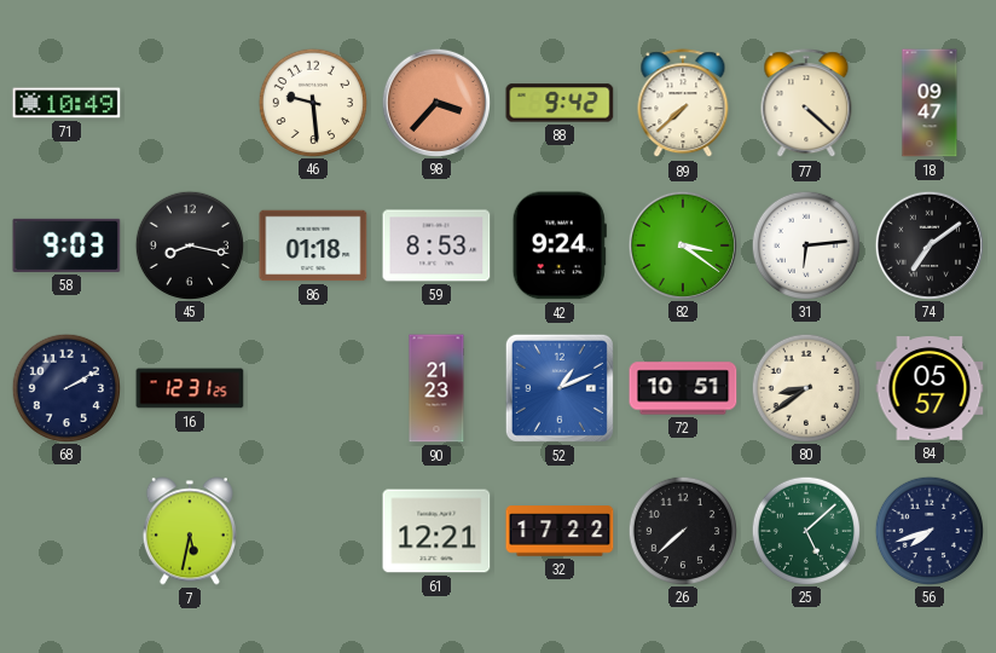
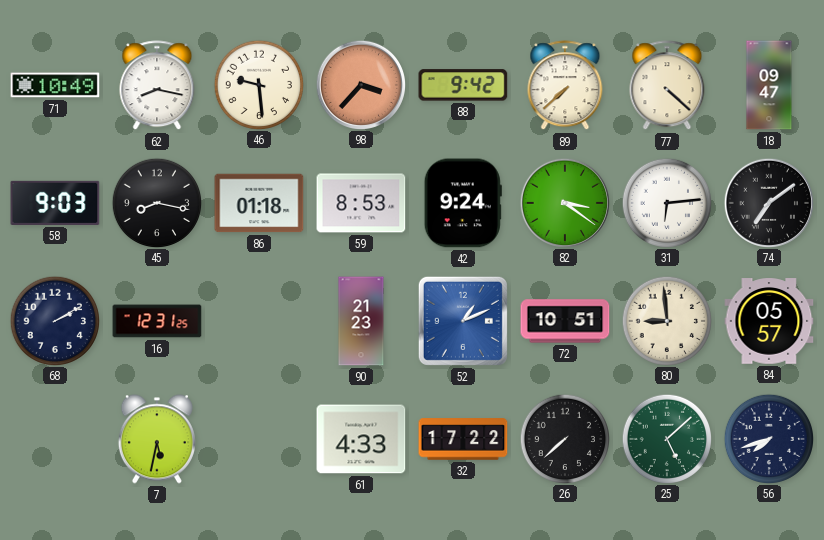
62: none -> 8:17 (157, 86)
80: 8:39 -> 8:59 (666, 320)
61: 12:21 -> 4:33 (361, 439)
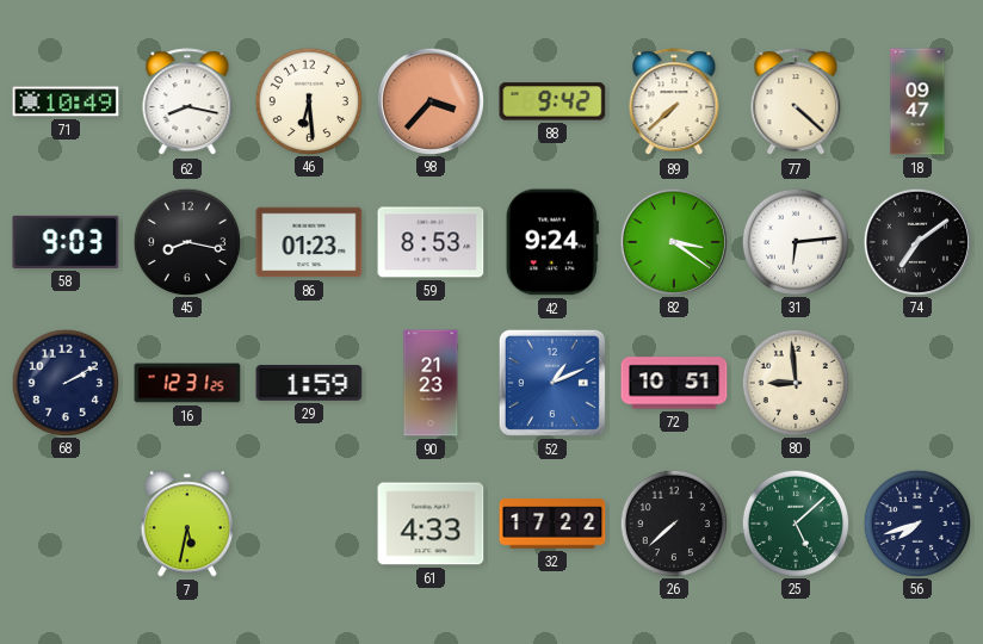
46: 9:29 -> 6:29 (308, 100)
86: 01:18 -> 01:23 (309, 242)
29: none -> 1:59 (309, 383)
84: 05:57 -> none (769, 321)
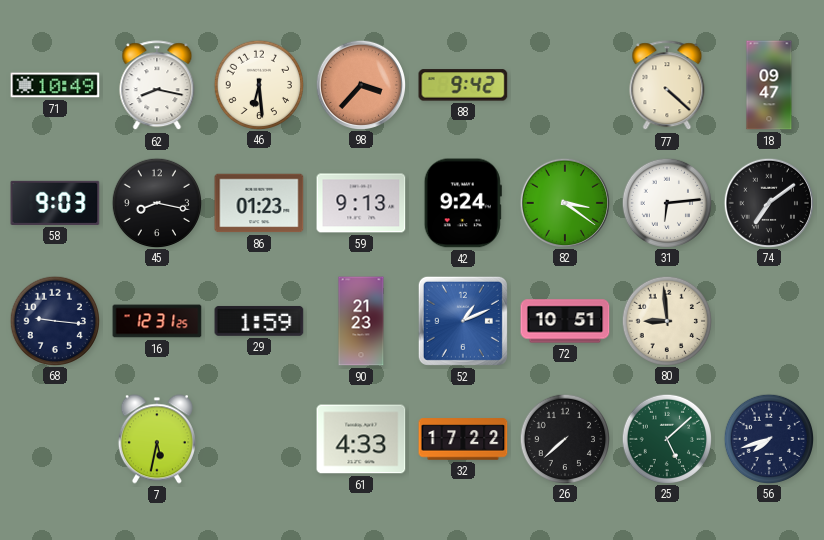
89: 7:38 -> none (674, 103)
59: 8:53 -> 9:13 (361, 203)
68: 2:10 -> 9:16 (54, 320)
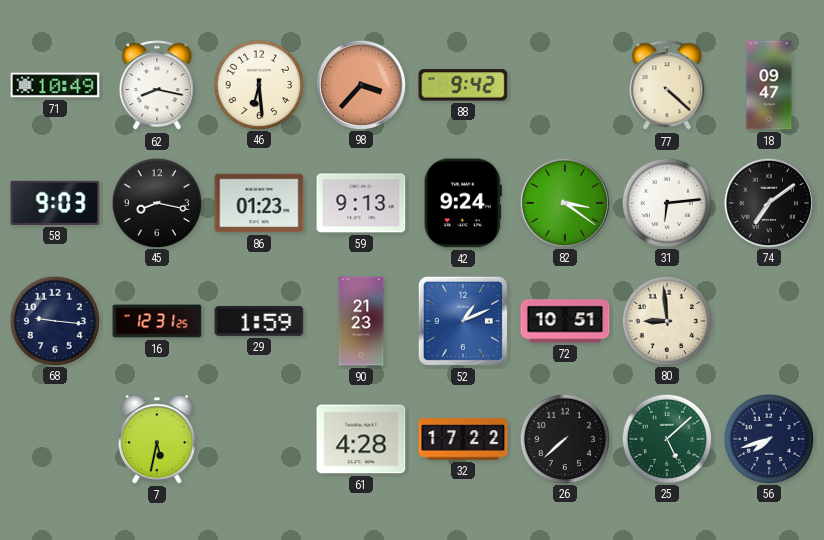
61: 4:33 -> 4:28 (361, 439)
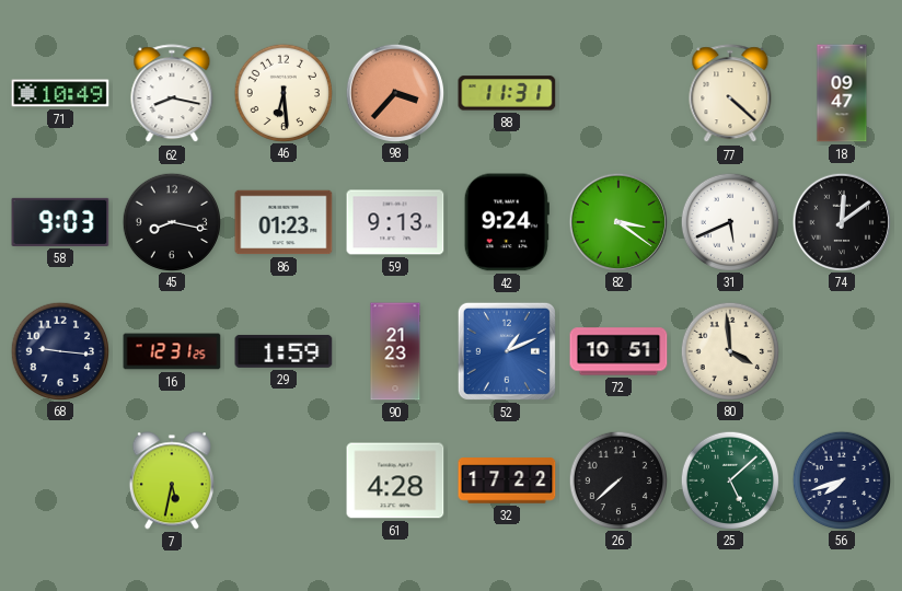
88: 9:42 -> 11:31 (507, 93)
31: 6:14 -> 5:41 (729, 221)
74: 7:09 -> 12:09 (841, 221)
80: 8:59 -> 3:59 (729, 350)
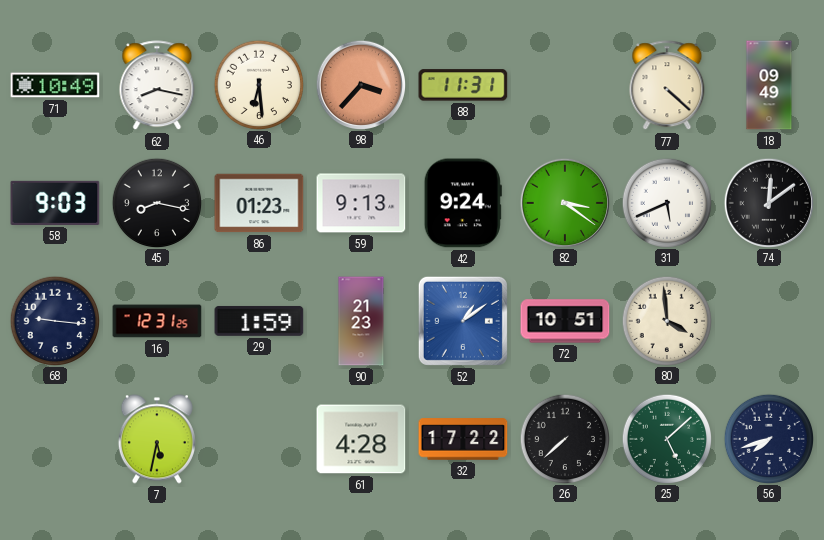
18: 09:47 -> 09:49 (769, 85)
52: 1:11 -> 1:09 (463, 321)
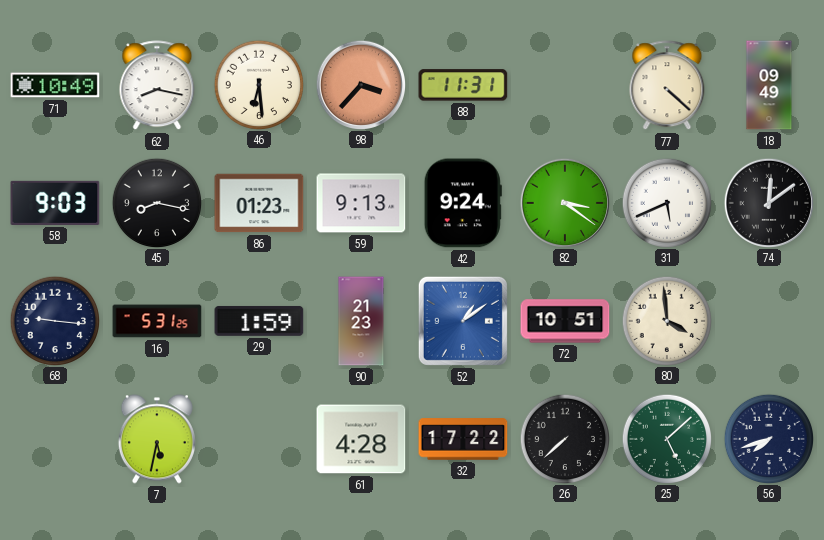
16: 12:31 -> 5:31 (157, 321)
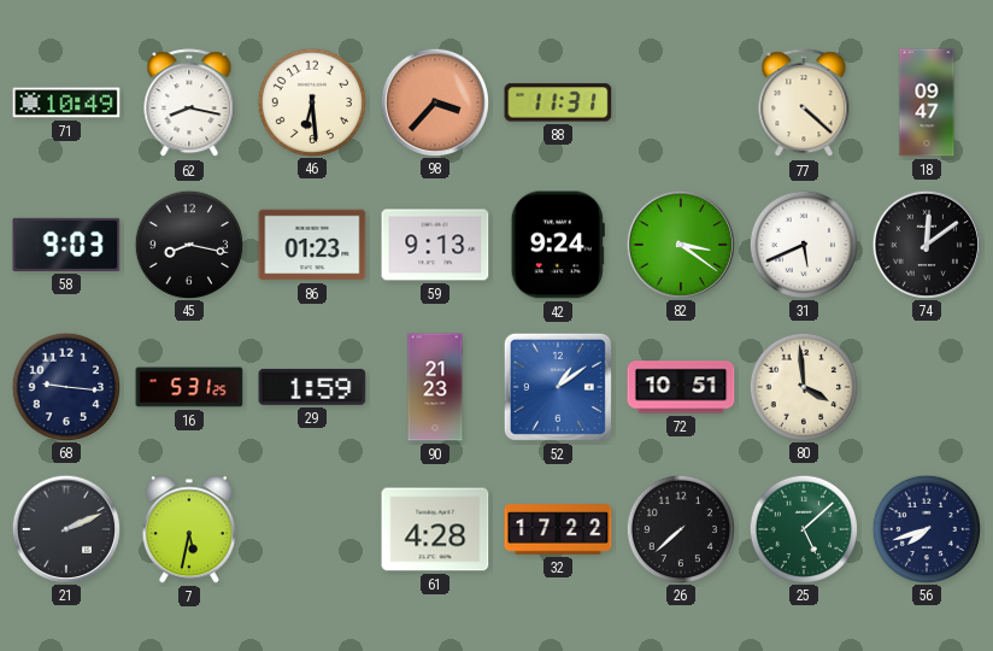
18: 09:49 -> 09:47 (927, 102)
21: none -> 2:11 (65, 528)
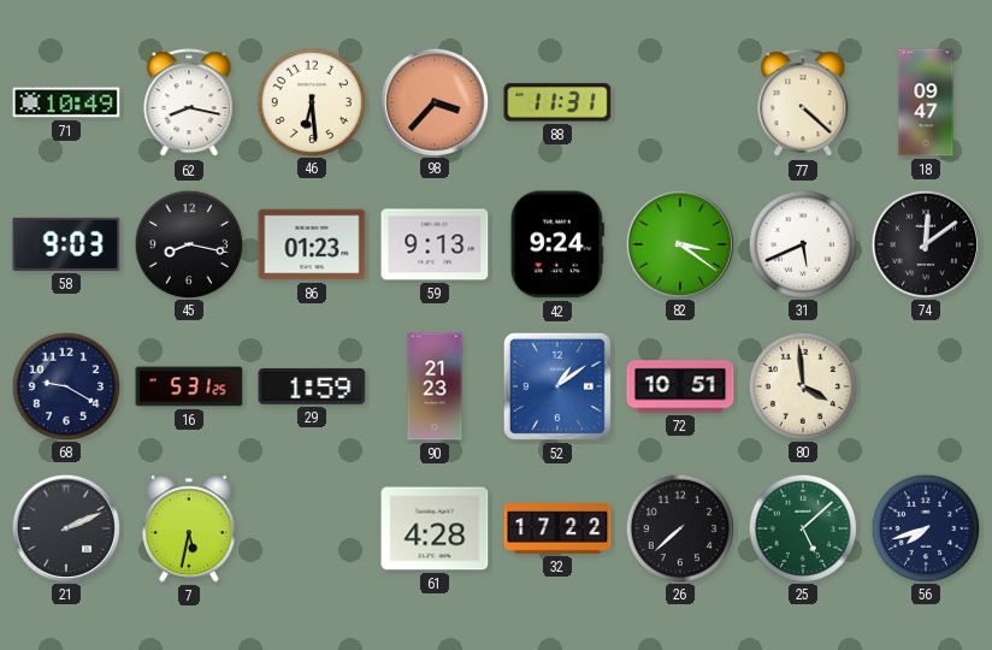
68: 9:16 -> 9:20 (65, 385)
